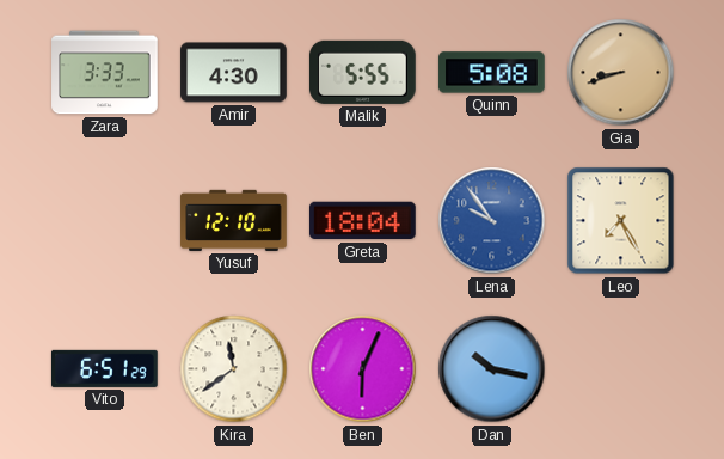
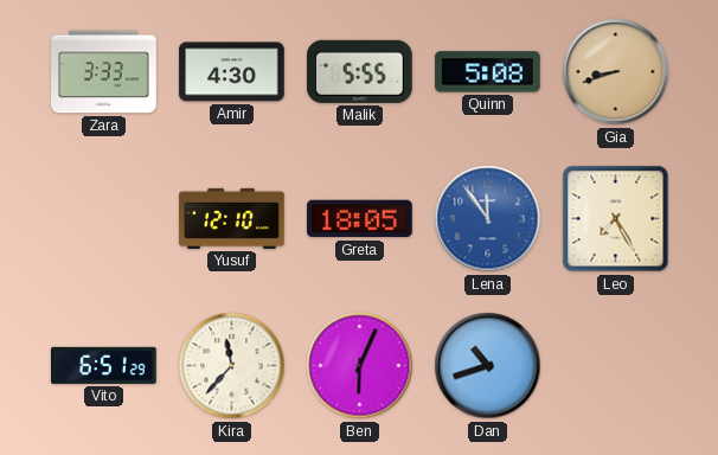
Greta: 18:04 -> 18:05 (360, 219)
Lena: 9:54 -> 11:54 (488, 219)
Kira: 11:39 -> 11:37 (232, 366)
Dan: 10:17 -> 10:42 (488, 366)
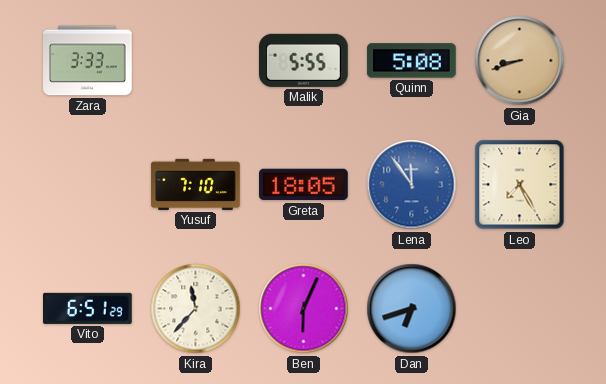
Amir: 4:30 -> none (232, 72)
Yusuf: 12:10 -> 7:10 (196, 184)
Dan: 10:42 -> 6:42 (412, 309)
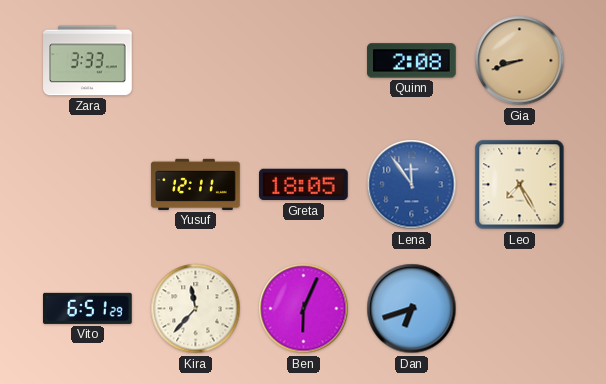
Malik: 5:55 -> none (304, 60)
Quinn: 5:08 -> 2:08 (412, 61)
Yusuf: 7:10 -> 12:11 (196, 184)
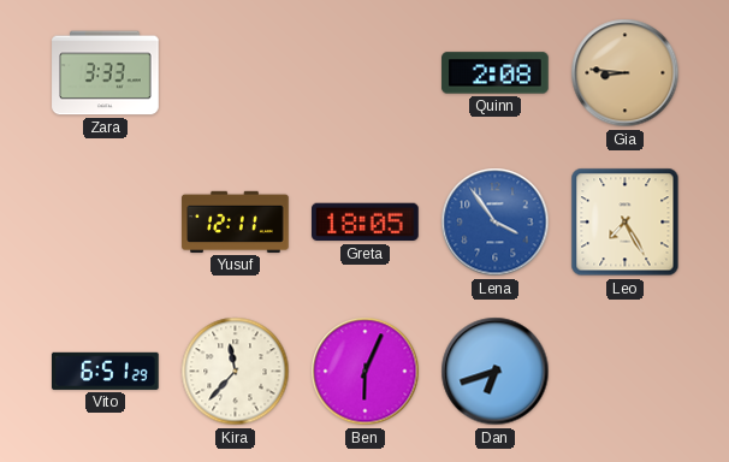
Gia: 8:42 -> 8:46 (626, 73)
Lena: 11:54 -> 3:54 (496, 223)
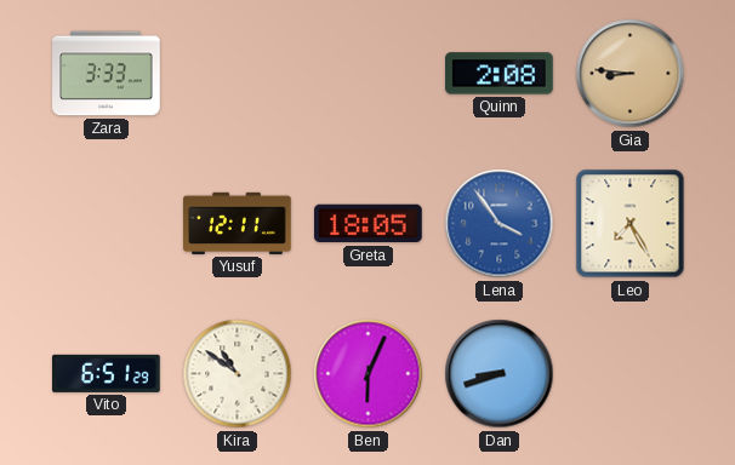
Kira: 11:37 -> 10:51 (238, 374)
Dan: 6:42 -> 8:42 (500, 374)
